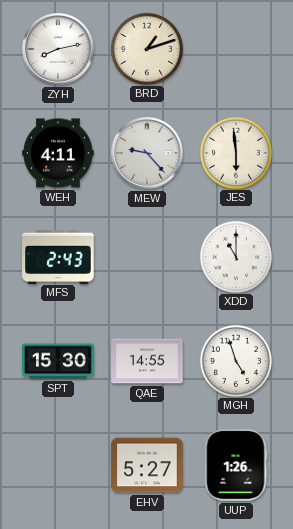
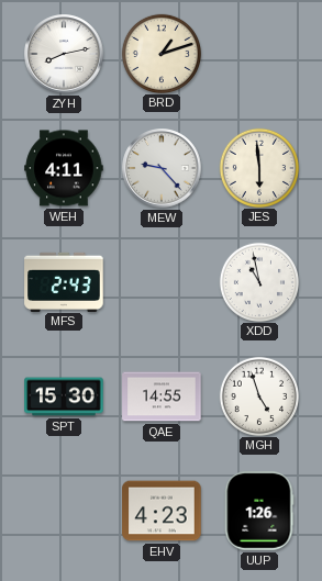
XDD: 11:00 -> 10:58 (258, 281)
EHV: 5:27 -> 4:23 (162, 511)
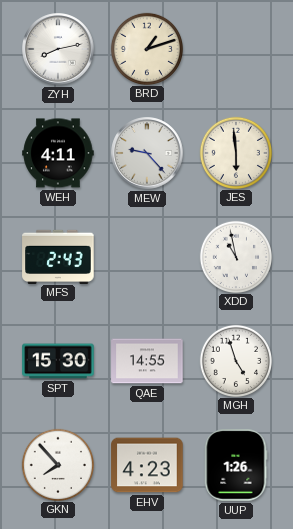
GKN: none -> 7:53 (57, 464)
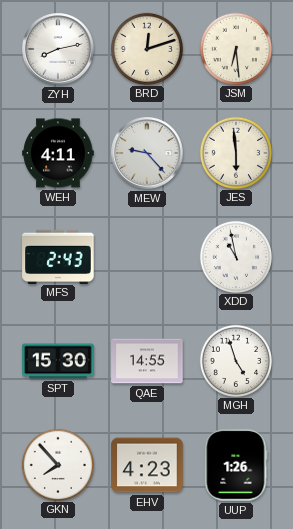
BRD: 1:12 -> 12:12 (146, 48)
JSM: none -> 6:29 (235, 48)
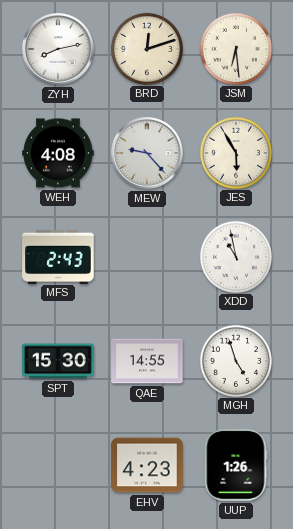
WEH: 4:11 -> 4:08 (58, 153)
JES: 5:59 -> 5:55 (235, 152)
GKN: 7:53 -> none (57, 464)
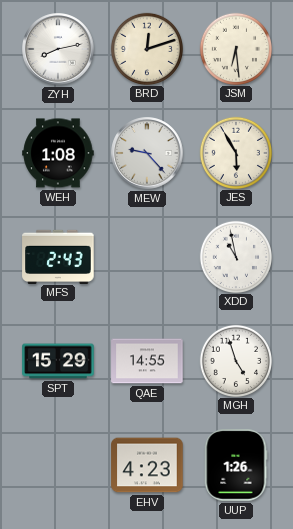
WEH: 4:08 -> 1:08 (58, 153)
SPT: 15:30 -> 15:29 (58, 361)
